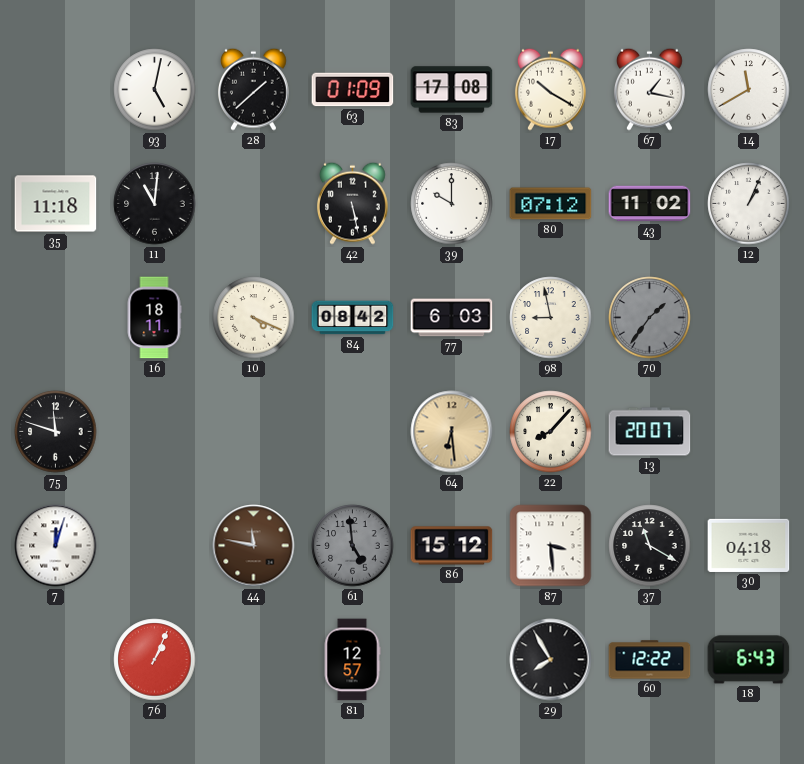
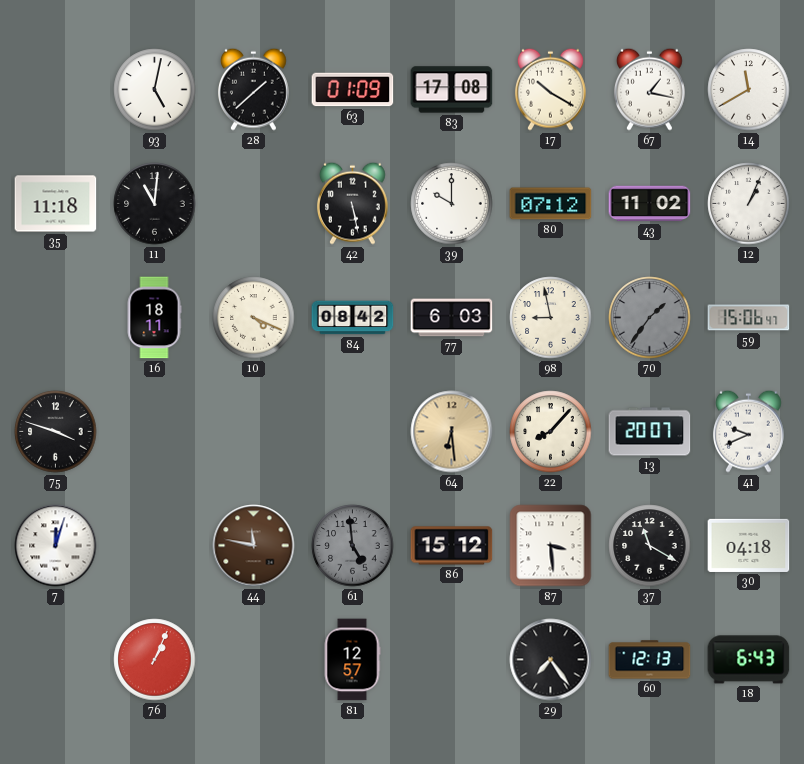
59: none -> 15:06 (749, 318)
75: 11:48 -> 3:48 (56, 432)
41: none -> 9:41 (749, 431)
29: 7:55 -> 7:24 (551, 660)
60: 12:22 -> 12:13 (650, 660)
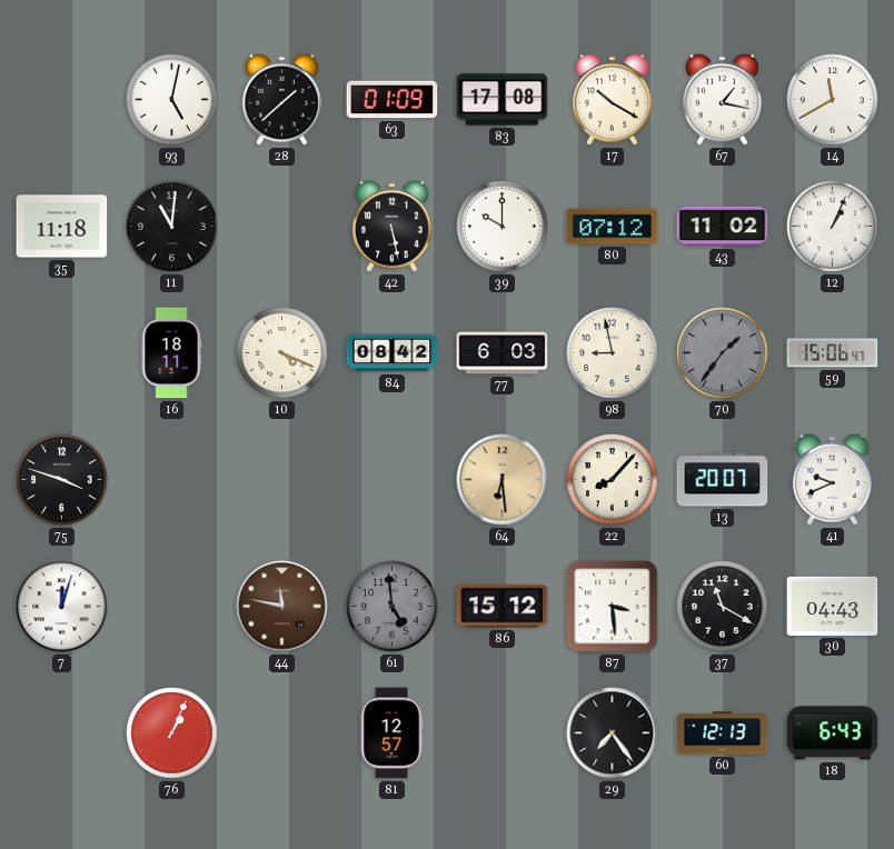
30: 04:18 -> 04:43 (833, 606)
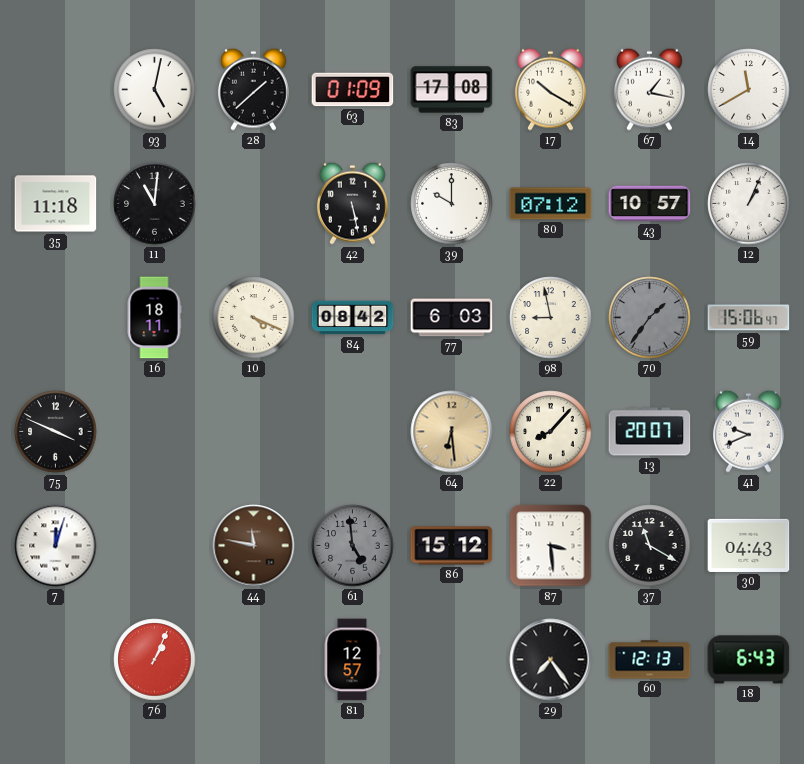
43: 11:02 -> 10:57 (650, 204)
75: 3:48 -> 3:49 (56, 432)
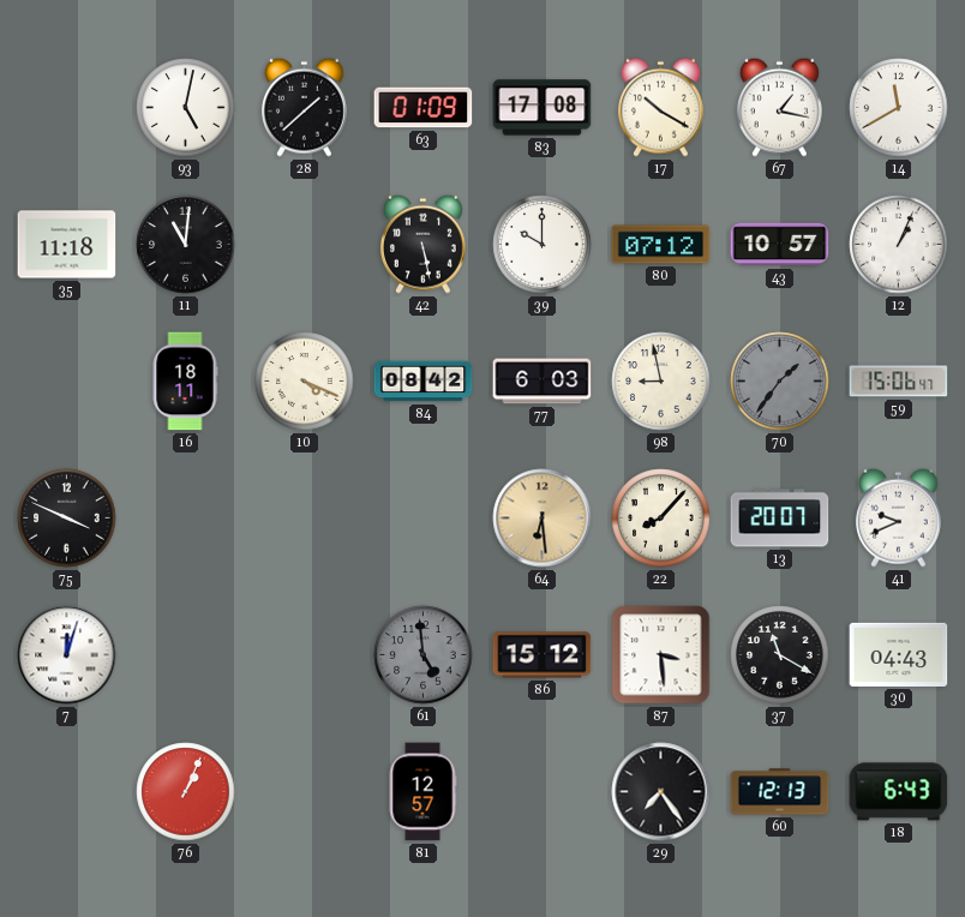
44: 11:47 -> none (254, 546)
